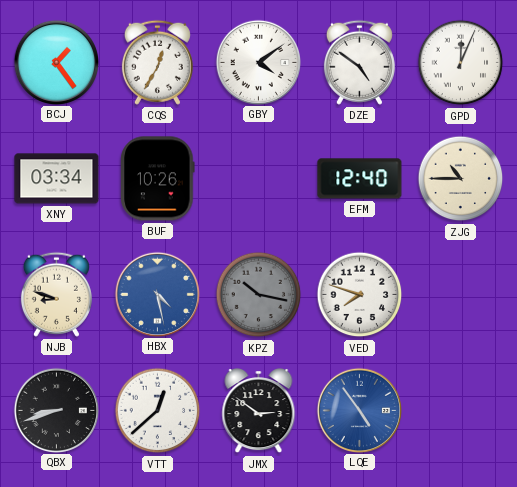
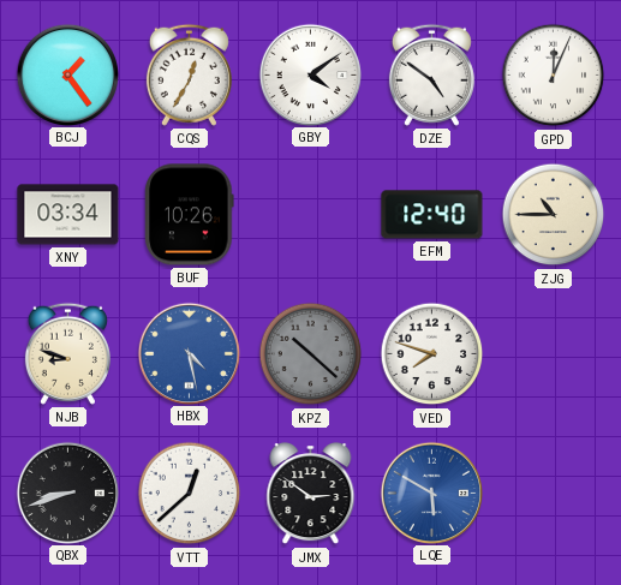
KPZ: 10:17 -> 10:22 (311, 354)
LQE: 4:54 -> 5:50 (431, 493)
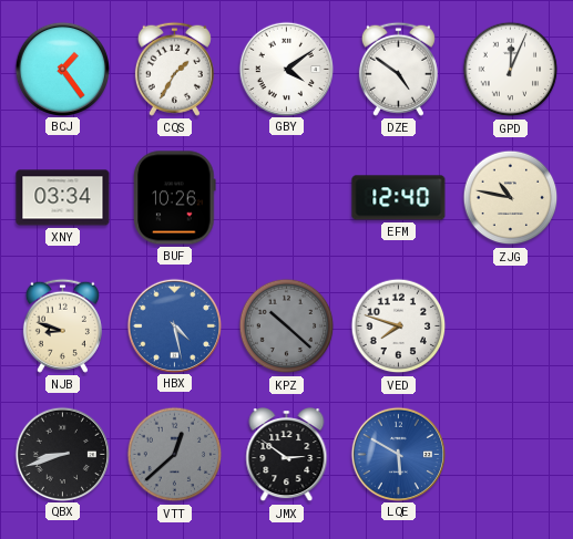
CQS: 12:35 -> 1:35 (174, 69)
ZJG: 10:45 -> 10:47 (511, 198)
VTT dial: white -> grey (175, 455)
